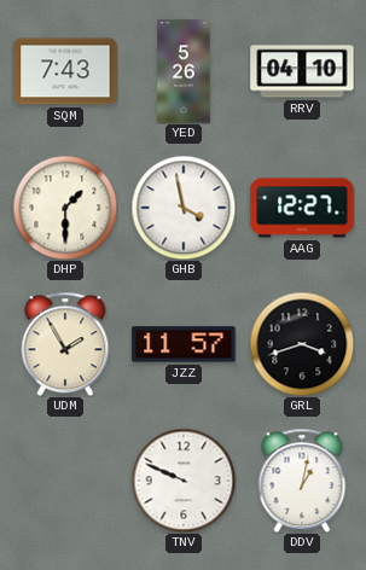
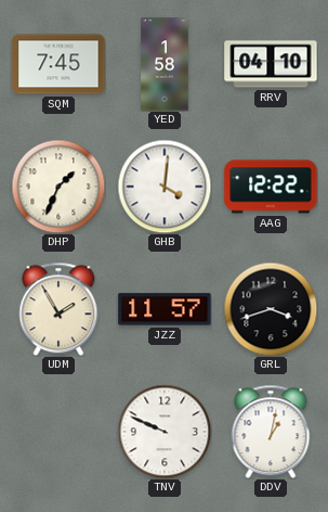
SQM: 7:43 -> 7:45 (58, 64)
YED: 5:26 -> 1:58 (165, 64)
DHP: 1:30 -> 1:34 (58, 187)
GHB: 3:58 -> 4:01 (165, 187)
AAG: 12:27 -> 12:22 (271, 187)
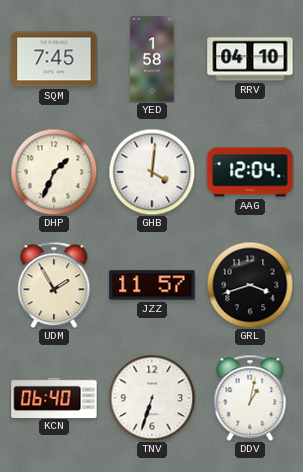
AAG: 12:22 -> 12:04 (250, 172)
KCN: none -> 06:40 (54, 397)
TNV: 9:49 -> 6:33 (152, 398)
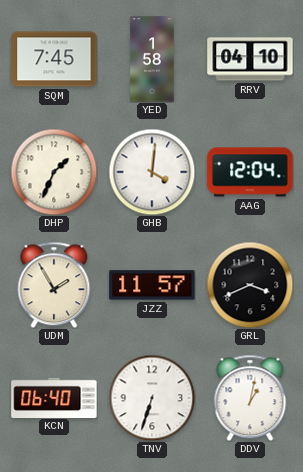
GRL: 3:42 -> 3:41 (250, 285)
